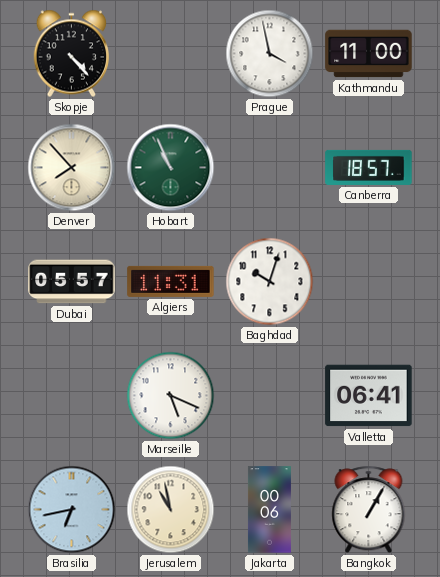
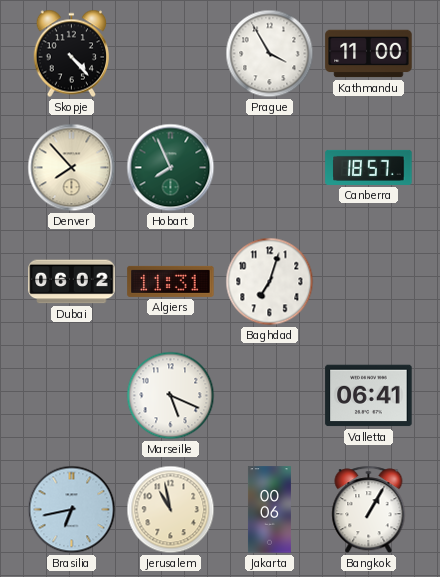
Prague: 3:58 -> 3:55 (270, 54)
Hobart: 10:56 -> 7:56 (171, 168)
Dubai: 05:57 -> 06:02 (72, 282)
Baghdad: 10:03 -> 7:03 (270, 282)
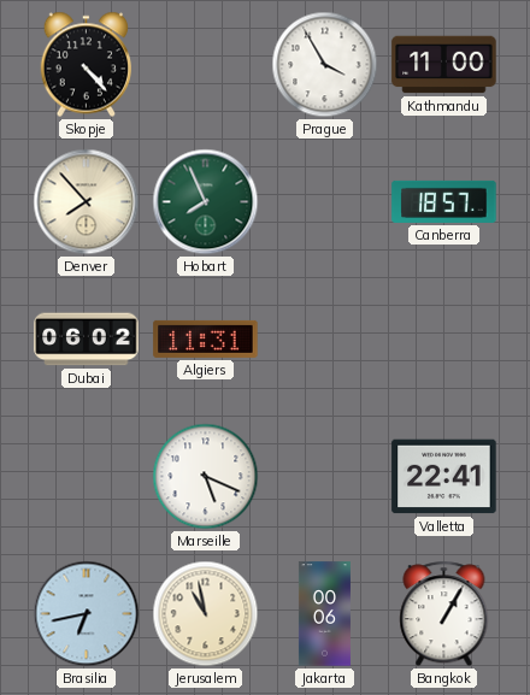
Baghdad: 7:03 -> none (270, 282)
Valletta: 06:41 -> 22:41 (444, 477)
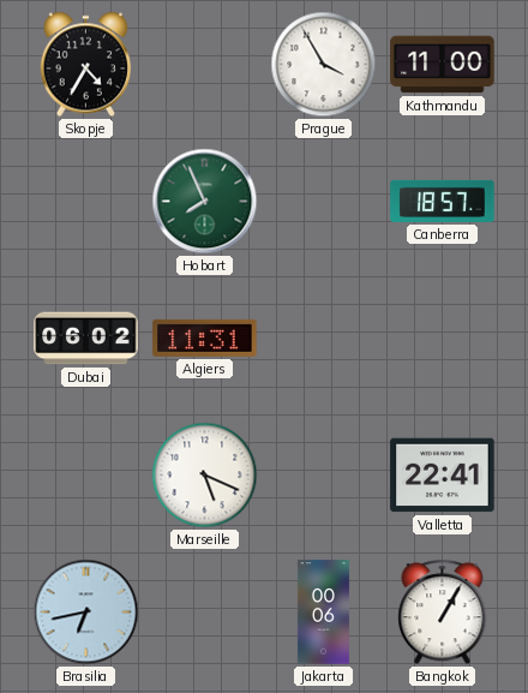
Skopje: 4:23 -> 4:35 (86, 65)
Denver: 7:53 -> none (87, 202)
Jerusalem: 10:58 -> none (206, 614)
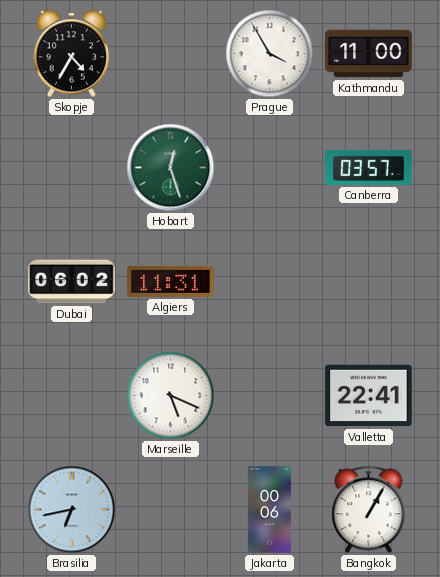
Hobart: 7:56 -> 12:27 (171, 168)
Canberra: 18:57 -> 03:57 (369, 167)
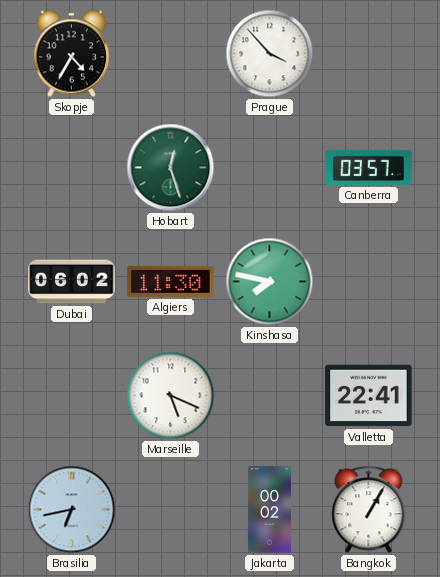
Prague: 3:55 -> 3:53 (270, 54)
Kathmandu: 11:00 -> none (369, 54)
Algiers: 11:31 -> 11:30 (171, 281)
Kinshasa: none -> 7:47 (270, 282)
Jakarta: 00:06 -> 00:02 (269, 510)
